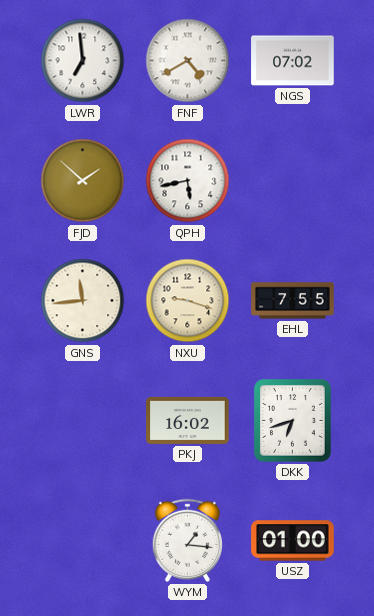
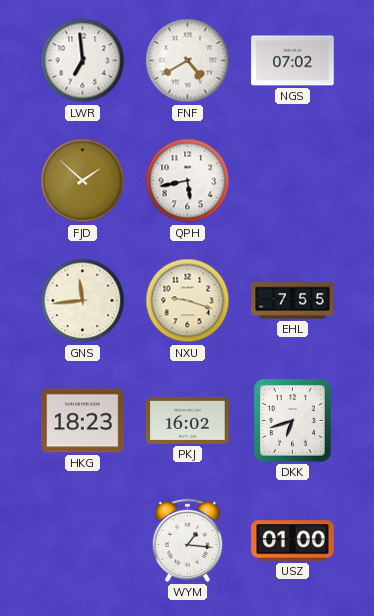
HKG: none -> 18:23 (83, 421)
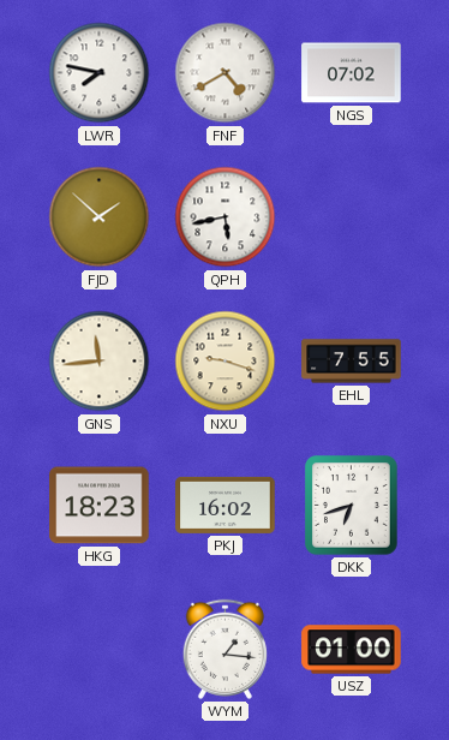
LWR: 6:59 -> 7:47 (100, 73)
